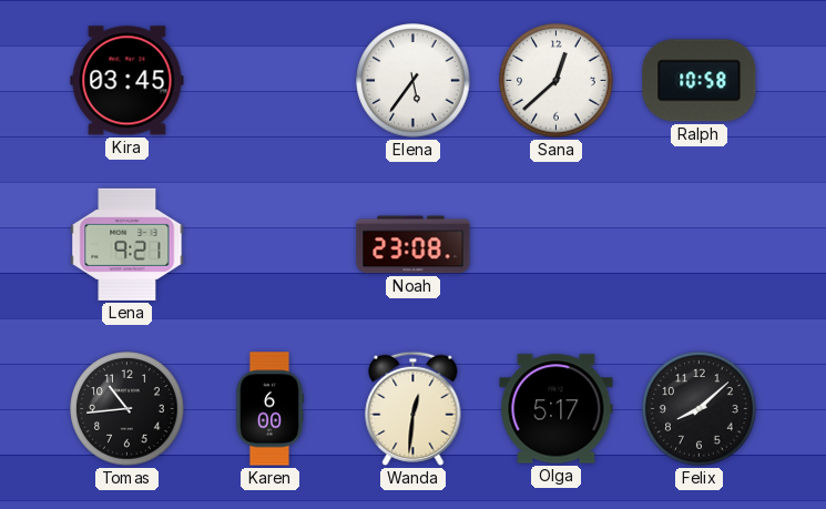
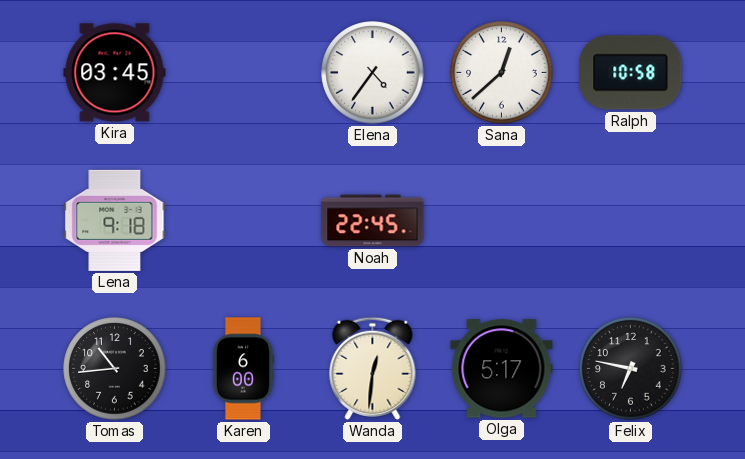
Elena: 5:36 -> 4:36 (373, 73)
Lena: 9:21 -> 9:18 (115, 220)
Noah: 23:08 -> 22:45 (373, 221)
Felix: 8:08 -> 6:47 (631, 369)
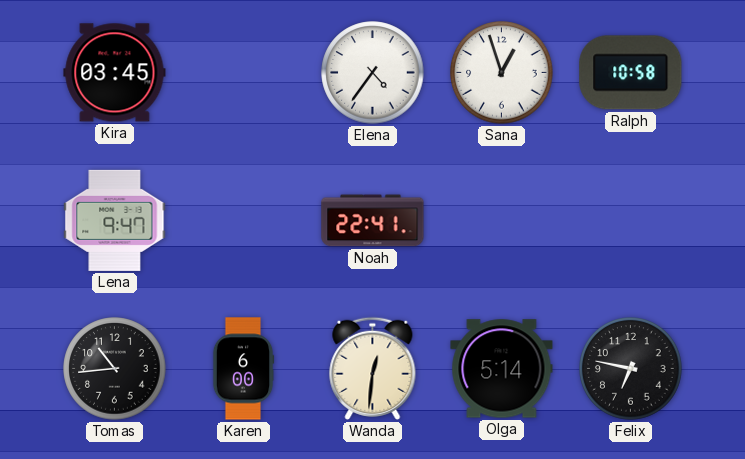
Sana: 12:38 -> 12:57 (502, 73)
Lena: 9:18 -> 9:47 (115, 220)
Noah: 22:45 -> 22:41 (373, 221)
Olga: 5:17 -> 5:14 (502, 369)
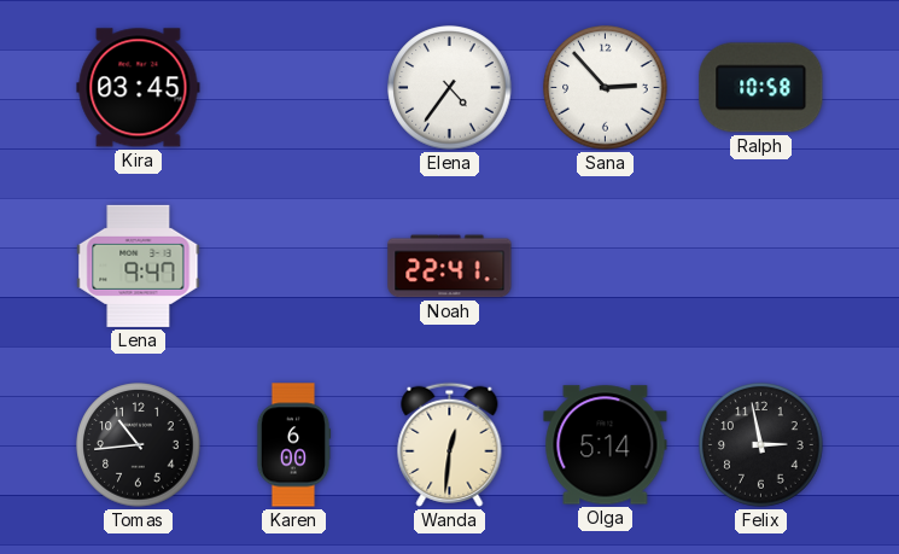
Sana: 12:57 -> 2:53 (606, 88)
Felix: 6:47 -> 2:58 (761, 445)
